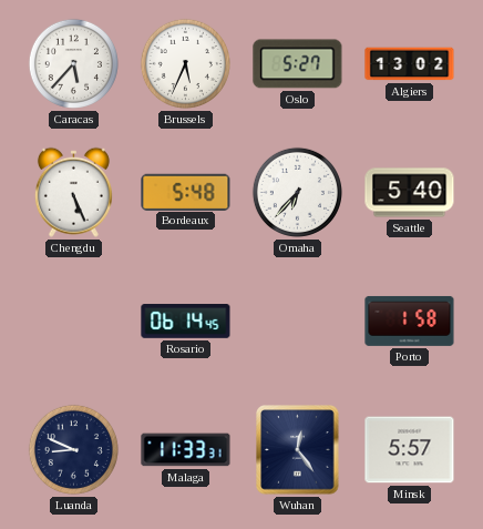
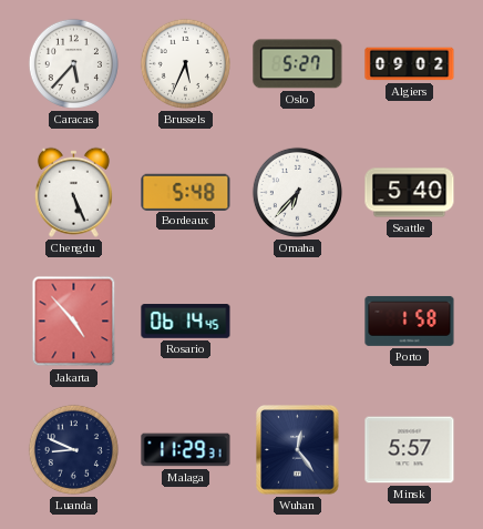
Algiers: 13:02 -> 09:02 (410, 64)
Jakarta: none -> 4:53 (74, 322)
Malaga: 11:33 -> 11:29 (186, 450)
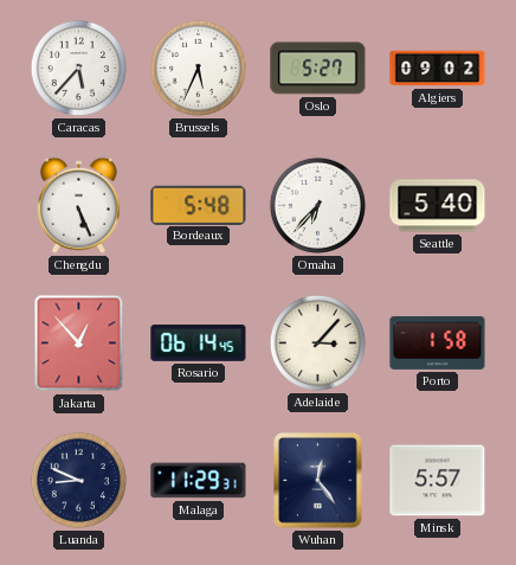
Jakarta: 4:53 -> 12:53 (79, 344)
Adelaide: none -> 3:07 (317, 342)
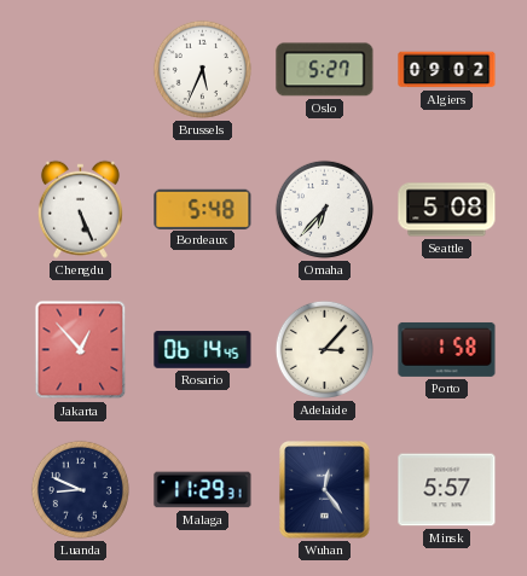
Caracas: 5:37 -> none (78, 68)
Seattle: 5:40 -> 5:08 (447, 210)
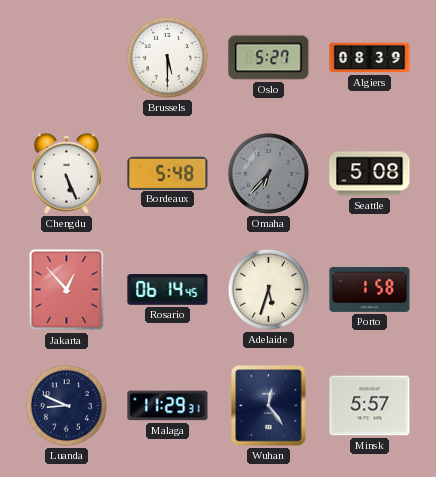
Brussels: 5:34 -> 5:30 (167, 57)
Algiers: 09:02 -> 08:39 (370, 58)
Omaha dial: white -> grey (268, 173)
Adelaide: 3:07 -> 5:33 (268, 289)
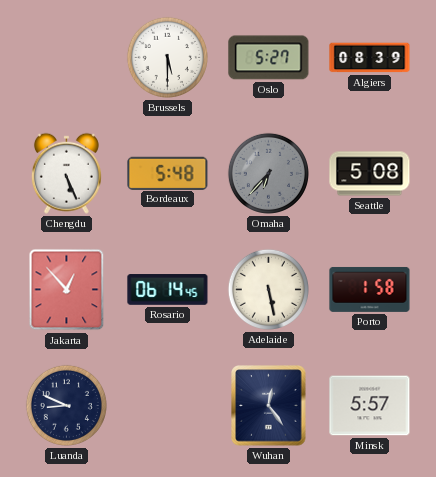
Adelaide: 5:33 -> 5:28 (268, 289)
Malaga: 11:29 -> none (168, 406)
